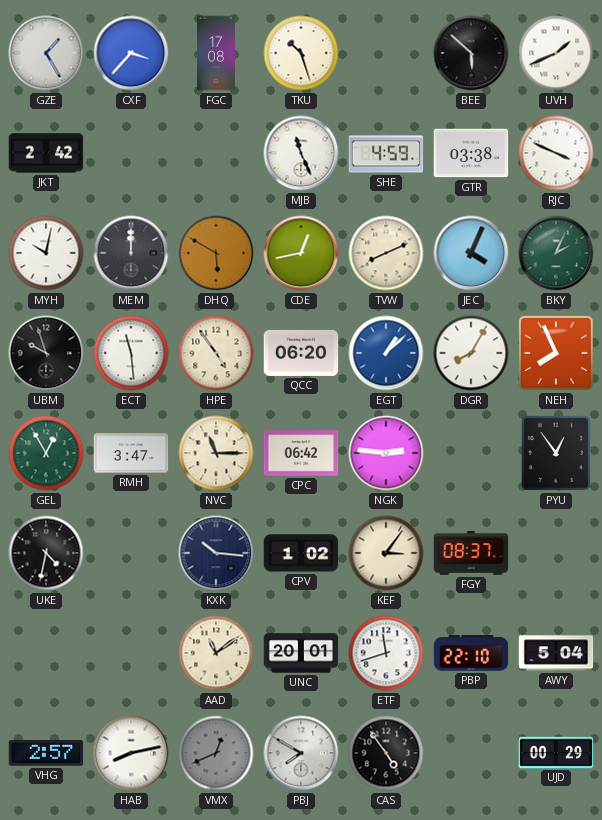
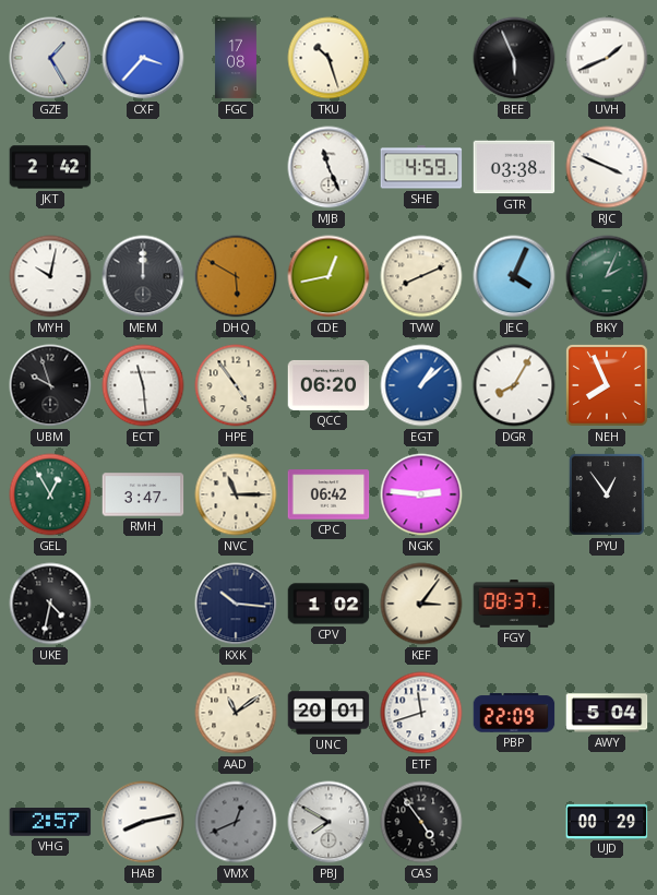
BEE: 5:52 -> 5:56 (514, 58)
PBP: 22:10 -> 22:09 (514, 713)
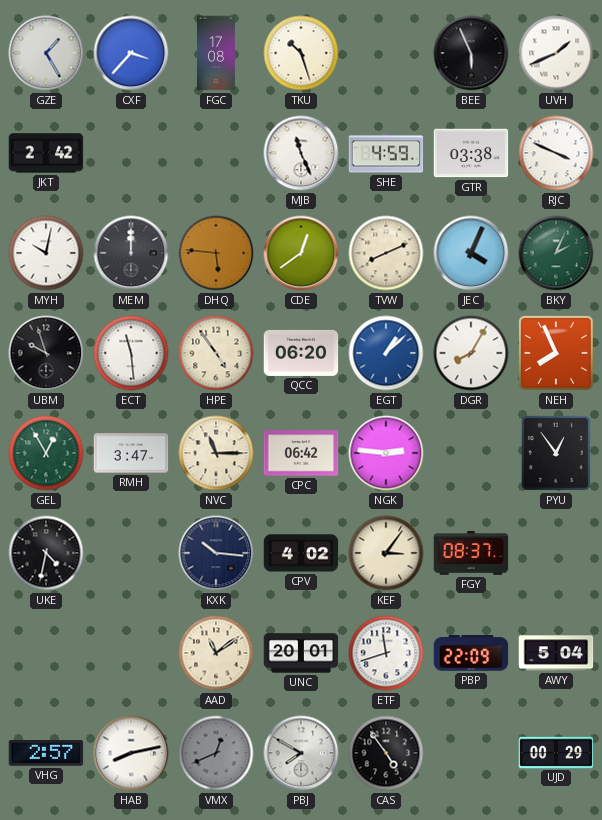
DHQ: 5:50 -> 5:46 (216, 253)
CDE: 12:43 -> 12:39 (301, 253)
CPV: 1:02 -> 4:02 (301, 553)
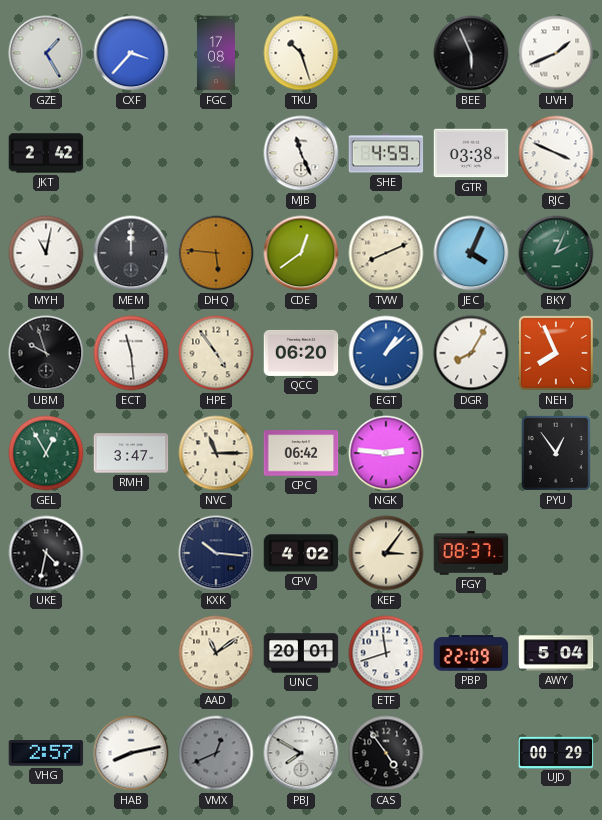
MYH: 10:02 -> 11:02 (46, 253)
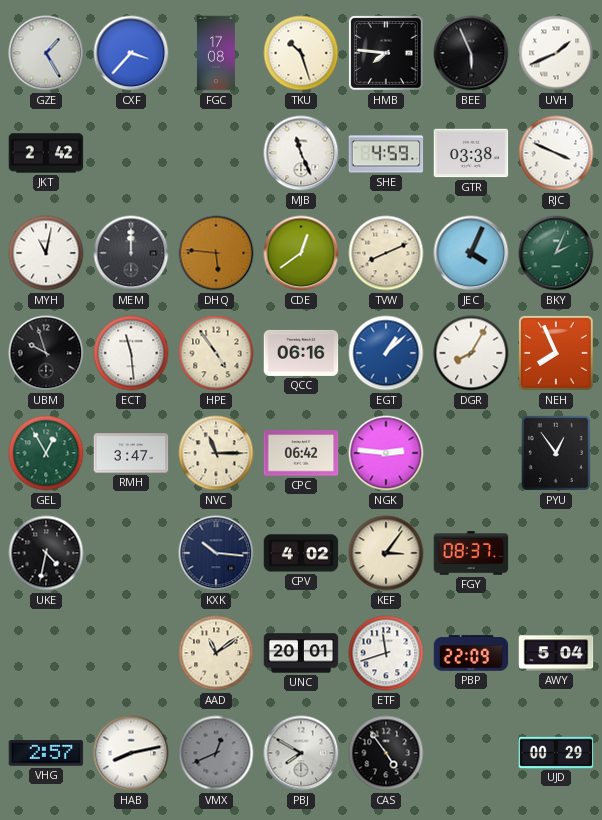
HMB: none -> 7:46 (386, 53)
QCC: 06:20 -> 06:16 (301, 353)
